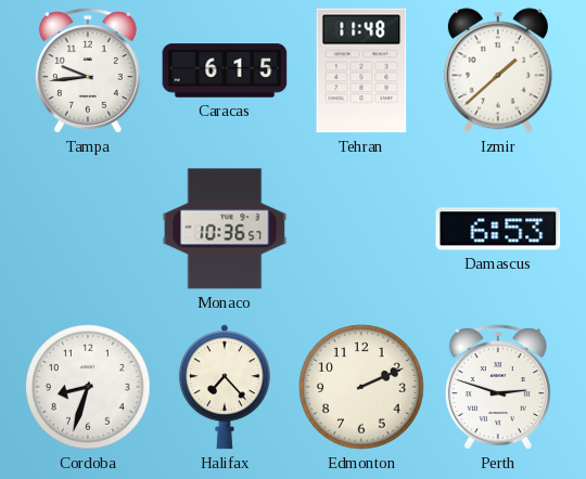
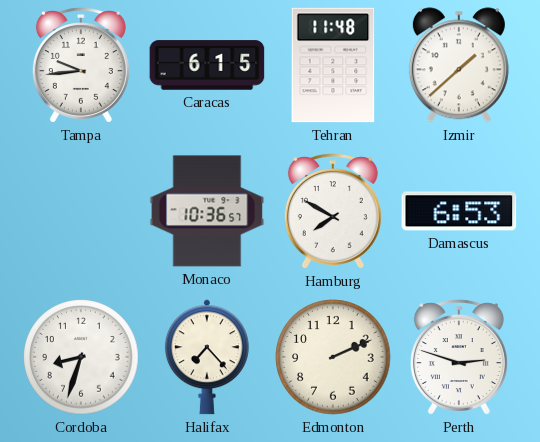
Hamburg: none -> 7:50 (333, 211)
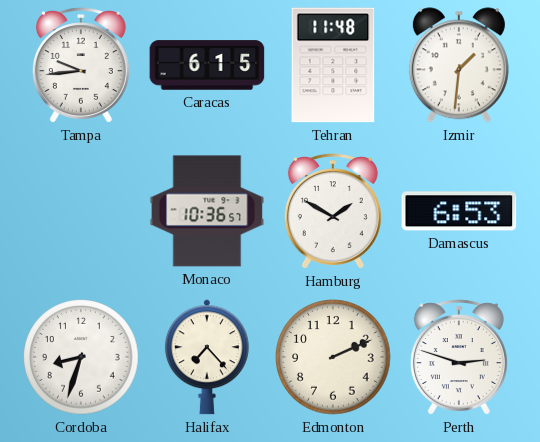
Izmir: 1:38 -> 1:31 (459, 65)
Hamburg: 7:50 -> 1:50 (333, 211)
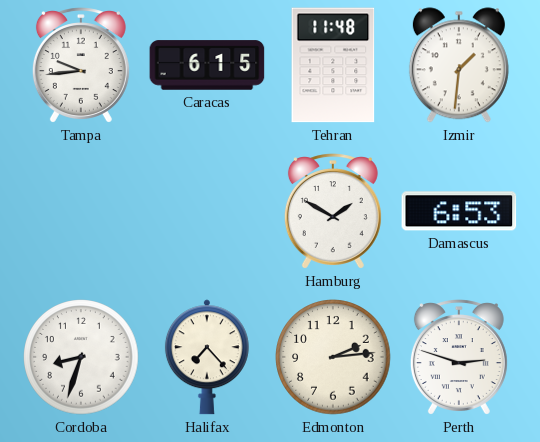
Monaco: 10:36 -> none (207, 211)
Edmonton: 2:11 -> 2:14 (333, 357)
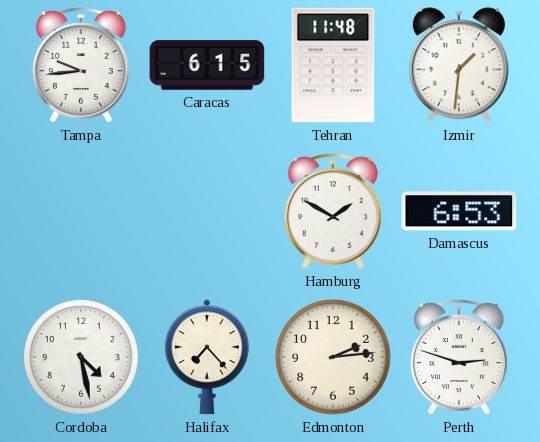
Cordoba: 8:33 -> 4:28 (81, 357)
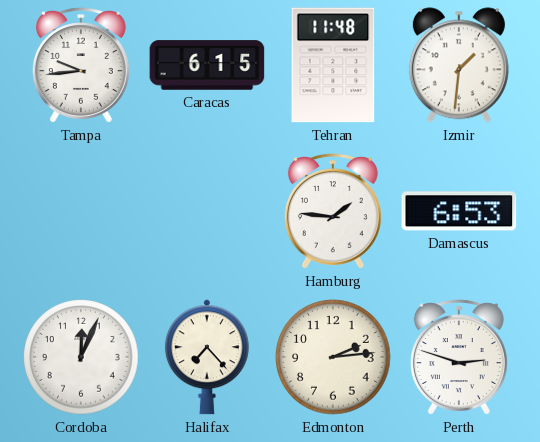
Hamburg: 1:50 -> 1:46 (333, 211)
Cordoba: 4:28 -> 12:04 (81, 357)
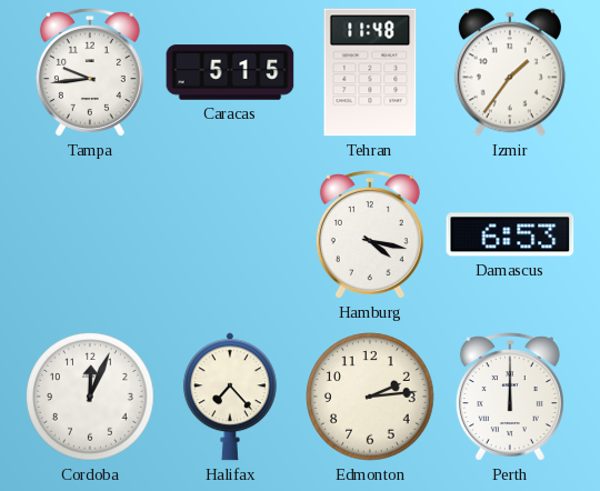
Caracas: 6:15 -> 5:15 (230, 72)
Izmir: 1:31 -> 1:36 (510, 72)
Hamburg: 1:46 -> 4:17 (370, 234)
Perth: 2:48 -> 12:00 (510, 397)
